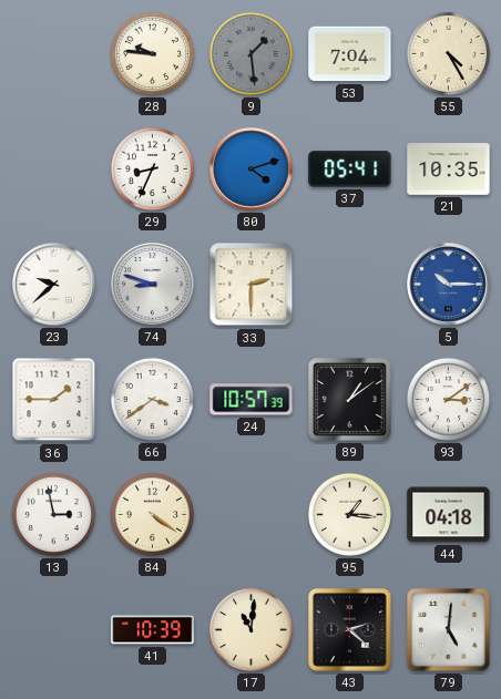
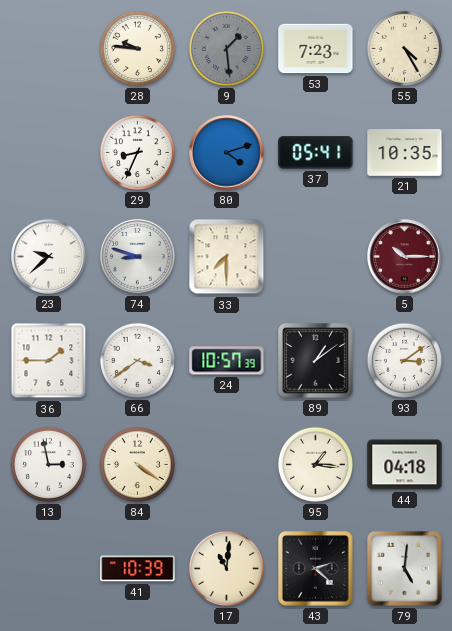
53: 7:04 -> 7:23 (316, 49)
33: 2:30 -> 7:30 (227, 257)
5 dial: blue -> burgundy (405, 257)
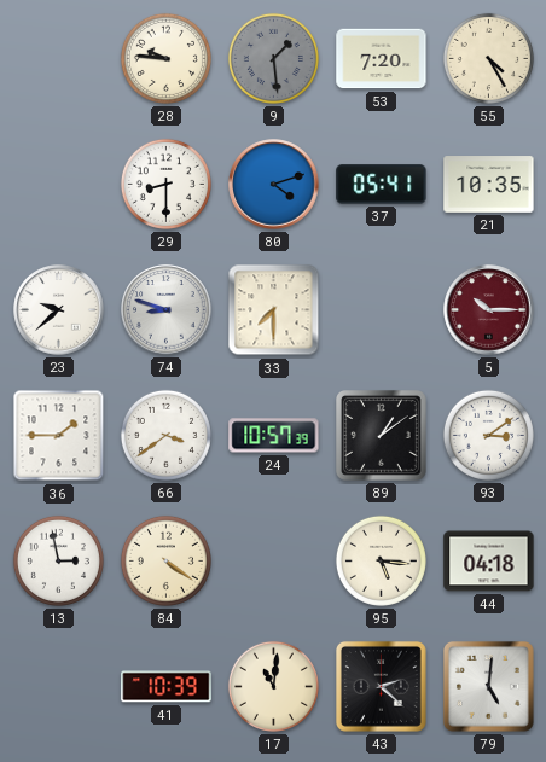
53: 7:23 -> 7:20 (382, 59)
29: 8:34 -> 8:30 (165, 184)
95: 1:16 -> 5:16 (381, 560)
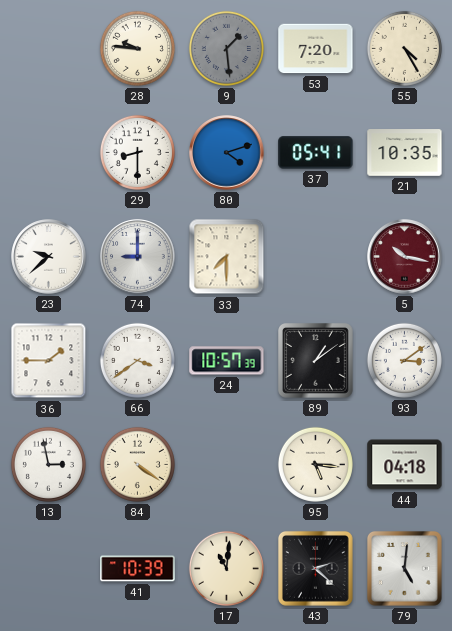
74: 8:48 -> 9:00 (138, 257)
5: 10:15 -> 10:17 (405, 257)
